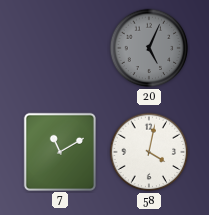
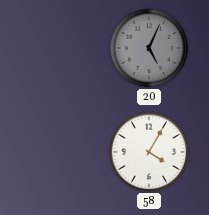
7: 11:10 -> none (59, 151)
58: 4:02 -> 4:05 (149, 152)
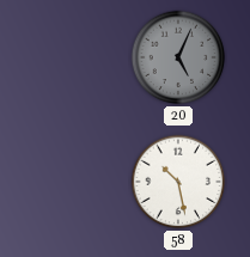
58: 4:05 -> 10:28 (178, 182)
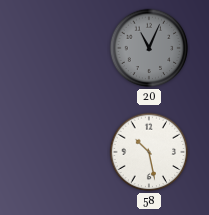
20: 5:04 -> 11:04 (149, 48)
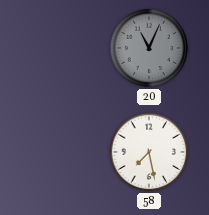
58: 10:28 -> 7:28 (149, 152)
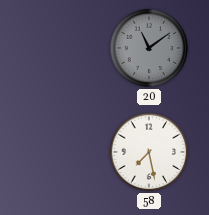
20: 11:04 -> 11:09 (149, 48)
